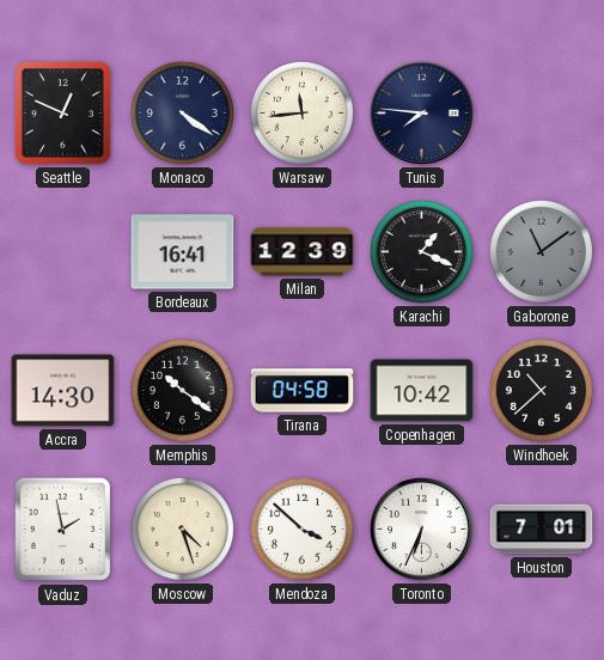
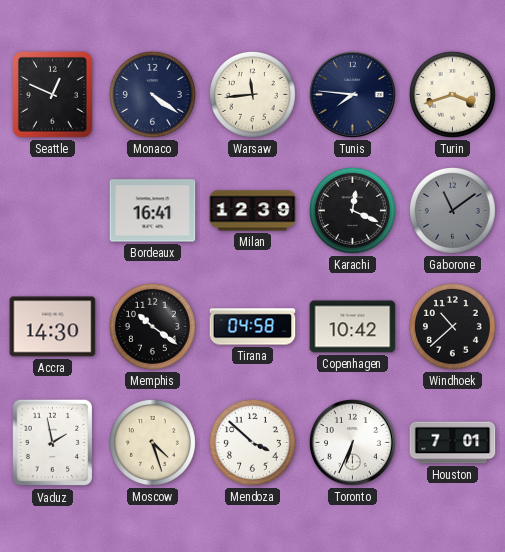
Turin: none -> 3:42 (452, 94)
Karachi: 1:19 -> 12:19 (352, 210)
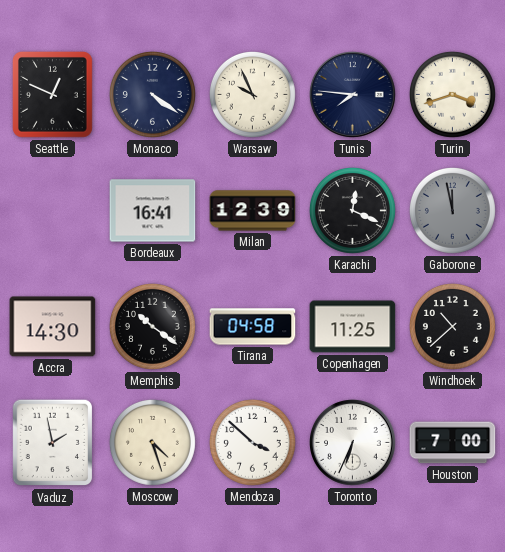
Warsaw: 11:44 -> 9:56 (252, 94)
Gaborone: 11:09 -> 11:58 (452, 210)
Copenhagen: 10:42 -> 11:25 (353, 327)
Houston: 7:01 -> 7:00 (453, 443)
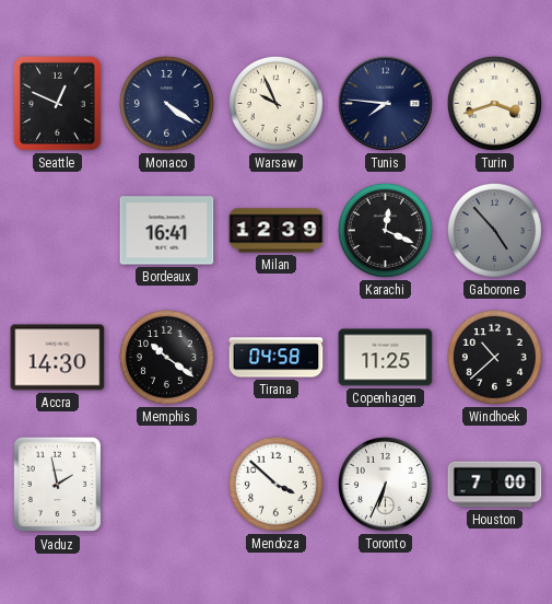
Gaborone: 11:58 -> 4:53 (494, 230)
Moscow: 4:27 -> none (152, 442)
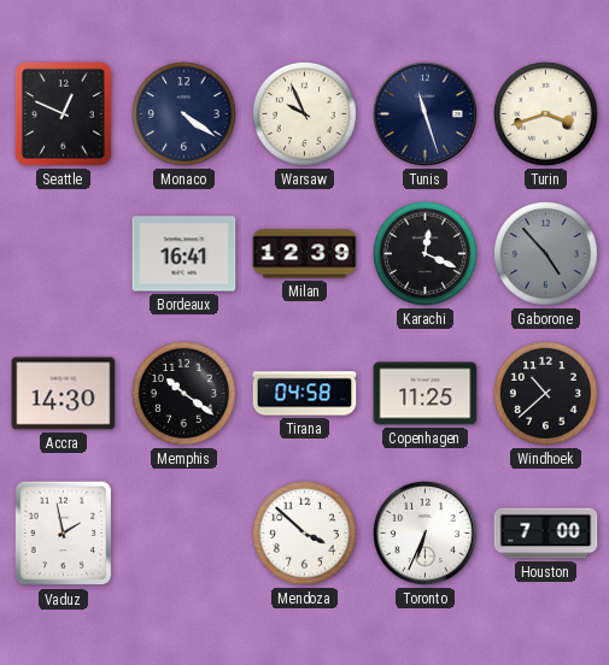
Tunis: 7:46 -> 11:27 (426, 114)
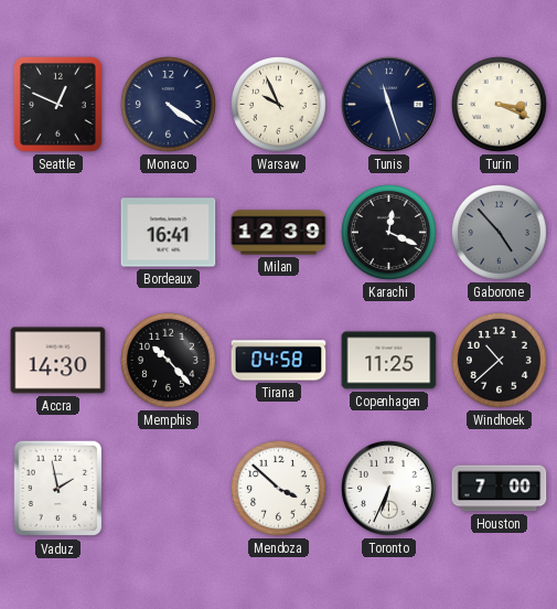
Turin: 3:42 -> 3:19 (499, 104)
Memphis: 10:21 -> 10:23 (168, 360)
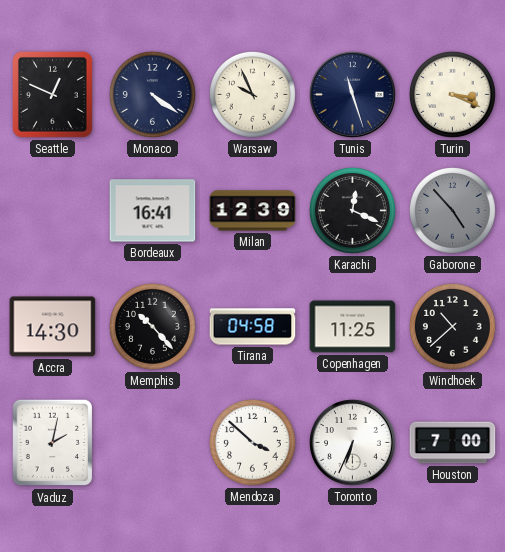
Vaduz: 1:58 -> 2:02 (53, 443)
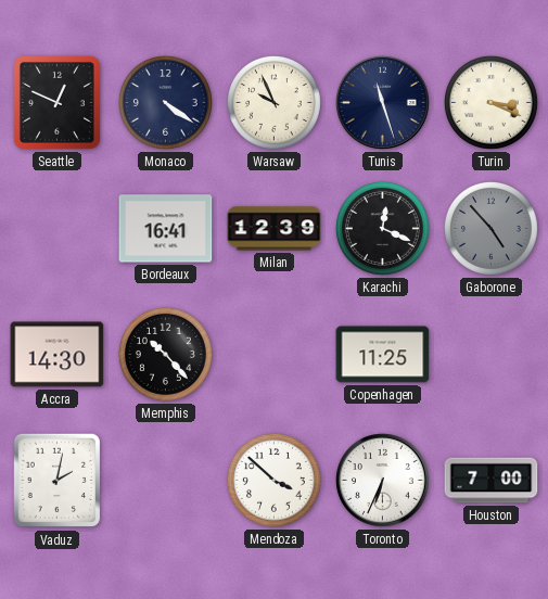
Tirana: 04:58 -> none (253, 327)
Windhoek: 10:38 -> none (452, 326)
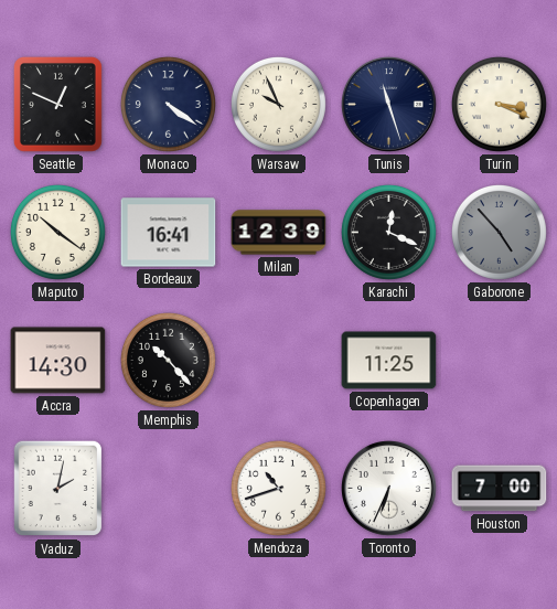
Maputo: none -> 10:21 (57, 232)
Mendoza: 3:52 -> 10:42 (278, 488)
